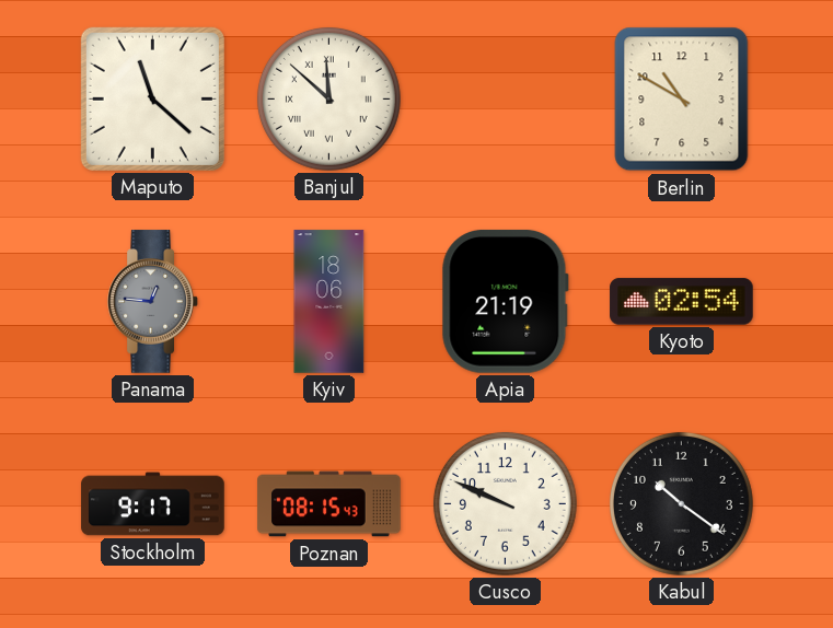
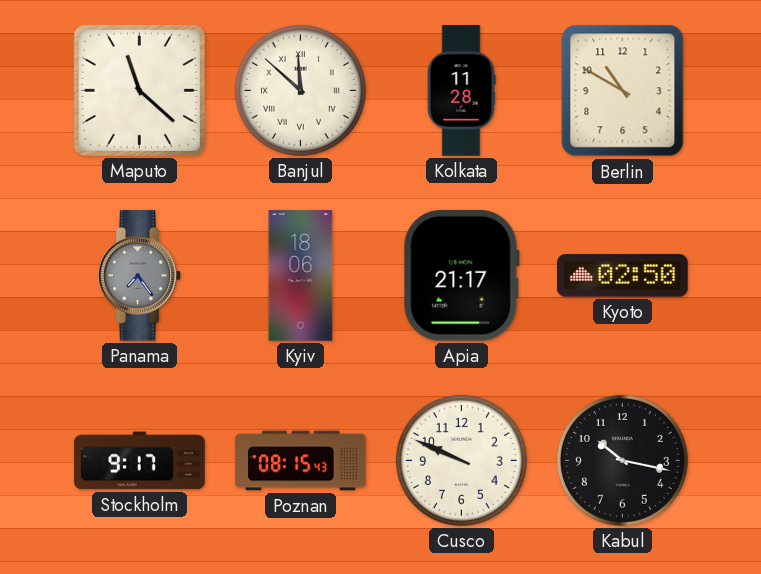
Kolkata: none -> 11:28 (461, 91)
Panama: 12:46 -> 7:24 (140, 276)
Apia: 21:19 -> 21:17 (461, 275)
Kyoto: 02:54 -> 02:50 (623, 276)
Kabul: 10:21 -> 10:17 (622, 460)
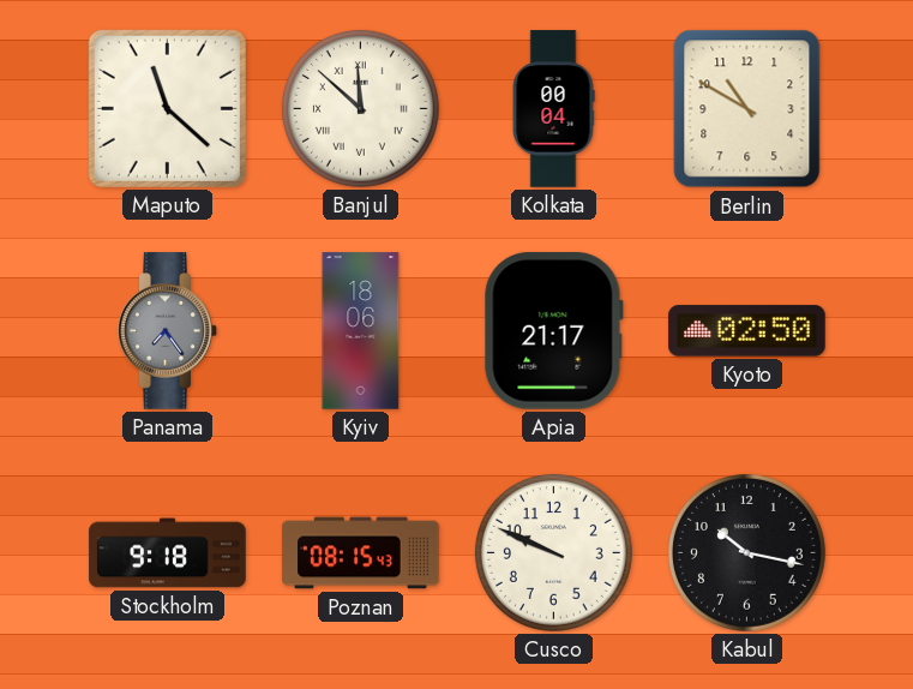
Kolkata: 11:28 -> 00:04 (553, 109)
Stockholm: 9:17 -> 9:18 (168, 553)
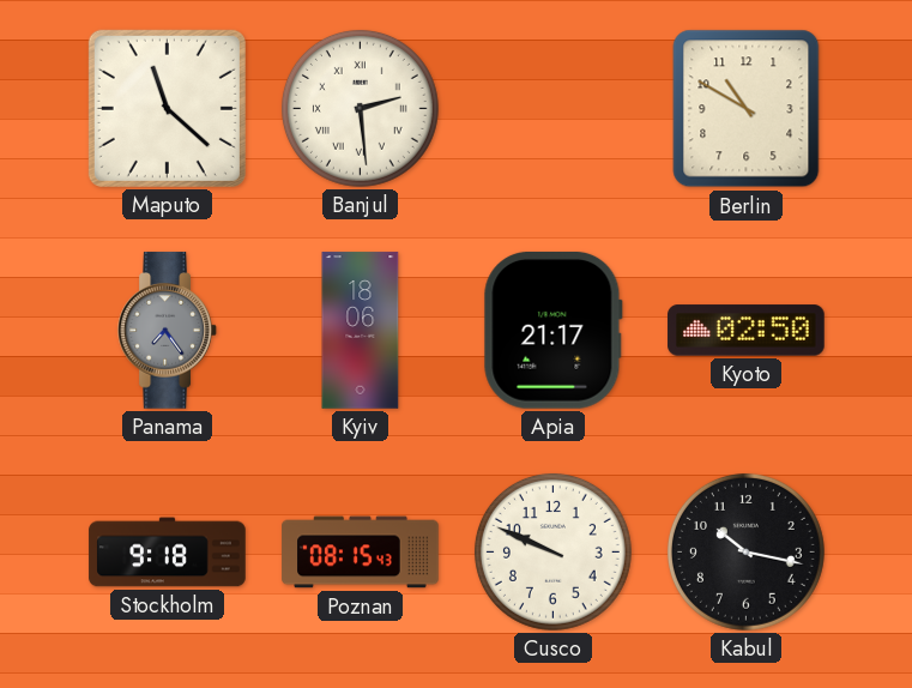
Banjul: 11:52 -> 2:29 (360, 108)
Kolkata: 00:04 -> none (553, 109)
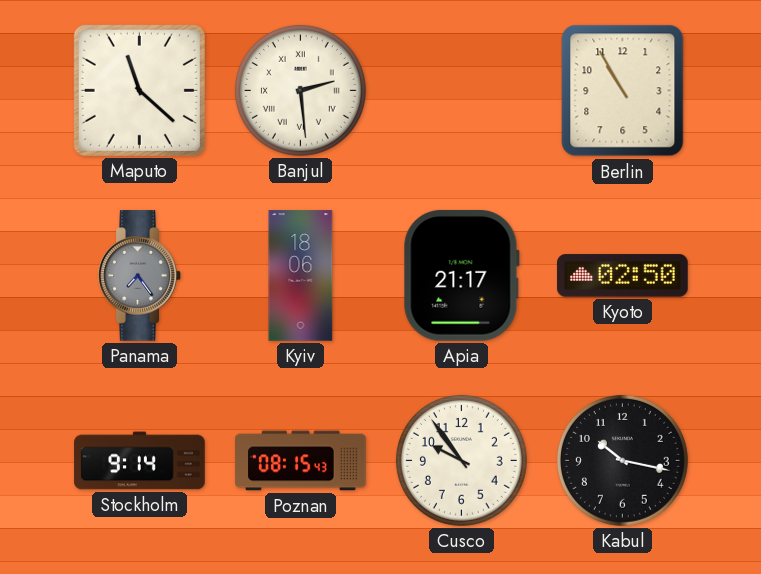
Berlin: 10:50 -> 10:55 (623, 91)
Stockholm: 9:18 -> 9:14 (140, 461)
Cusco: 9:49 -> 9:54 (461, 460)
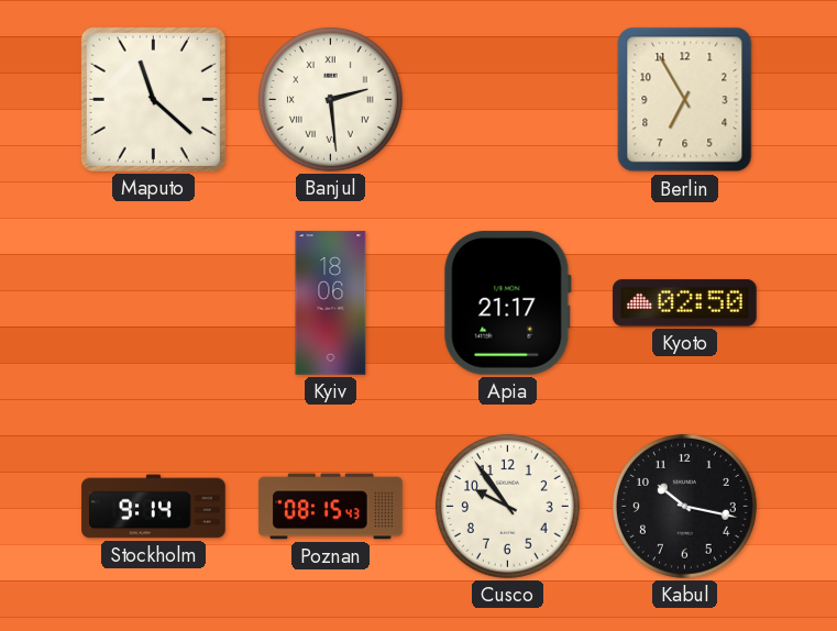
Berlin: 10:55 -> 6:55 (685, 100)
Panama: 7:24 -> none (140, 276)
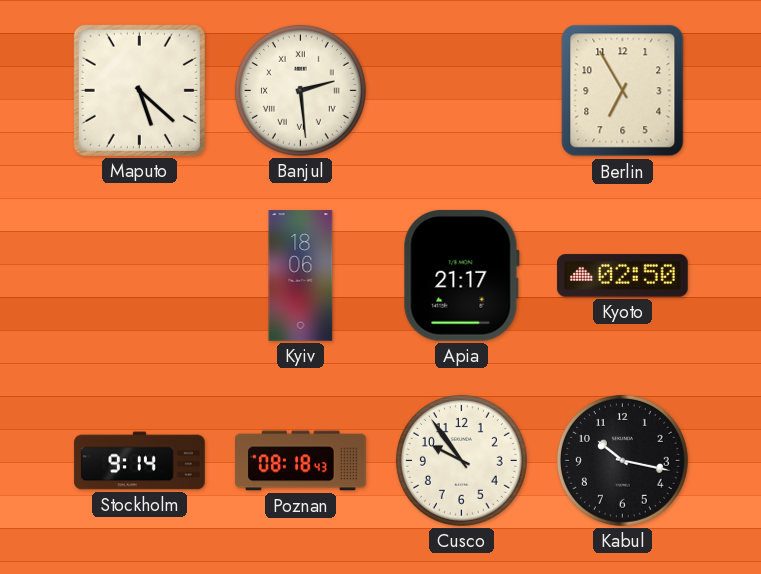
Maputo: 11:22 -> 5:22 (139, 90)
Poznan: 08:15 -> 08:18 (301, 461)
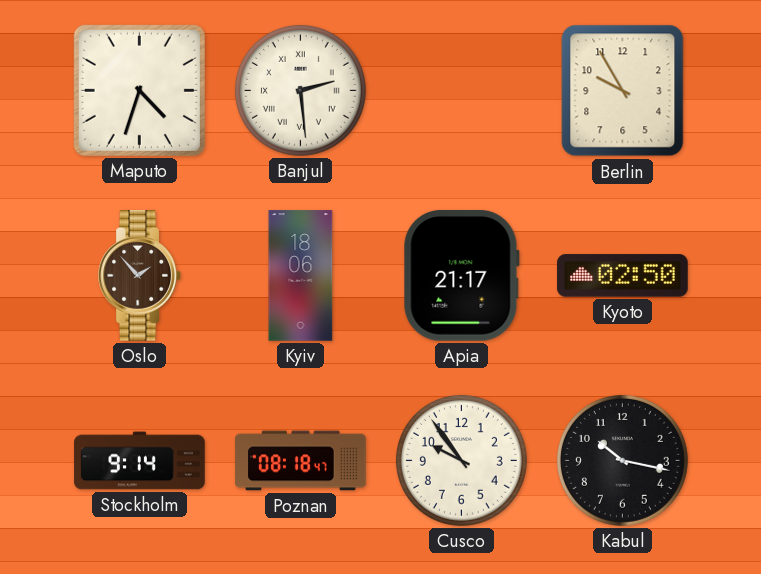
Maputo: 5:22 -> 4:33 (139, 90)
Berlin: 6:55 -> 9:55 (623, 91)
Oslo: none -> 1:53 (140, 276)
Poznan: 08:18:43 -> 08:18:47 (301, 461)
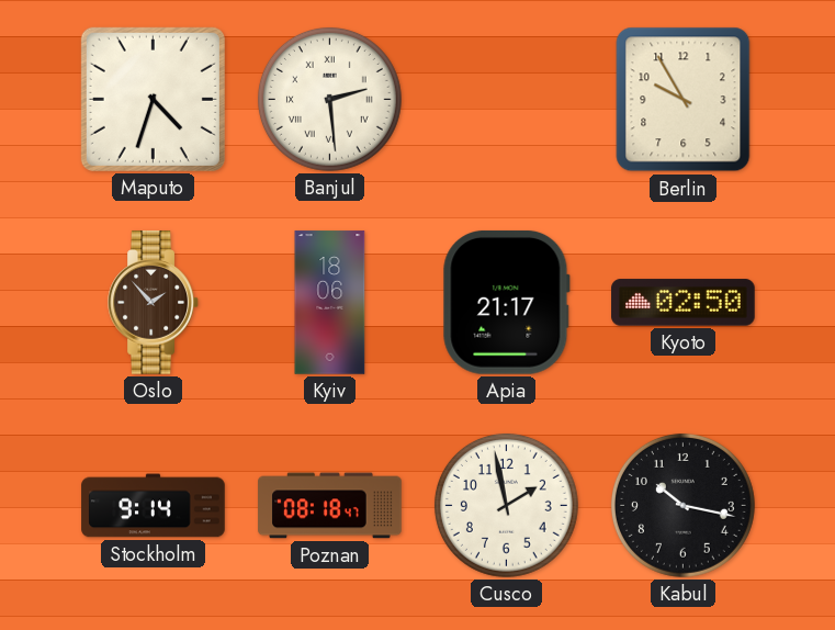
Cusco: 9:54 -> 1:58 (506, 505)
